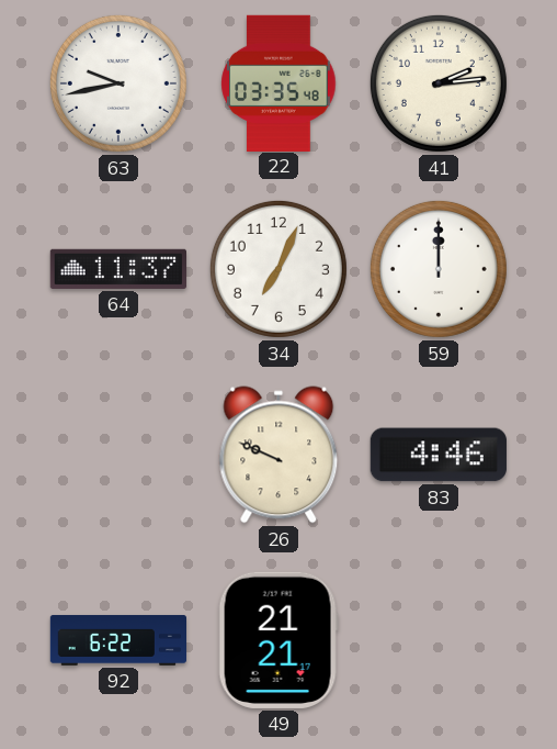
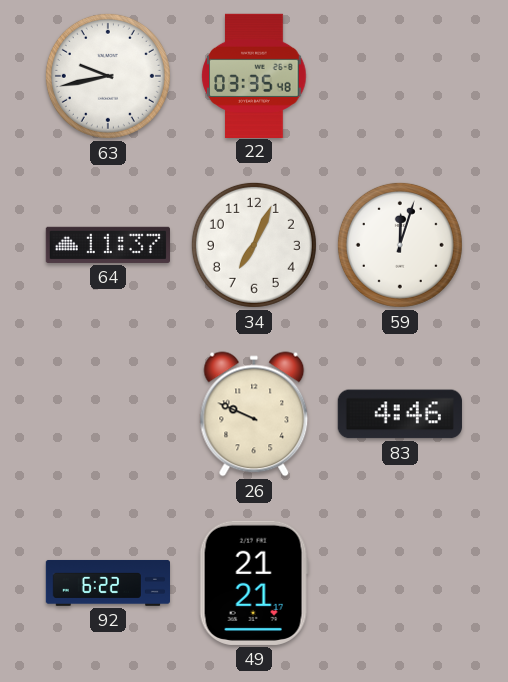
41: 2:14 -> none (439, 83)
59: 12:00 -> 12:03 (400, 245)
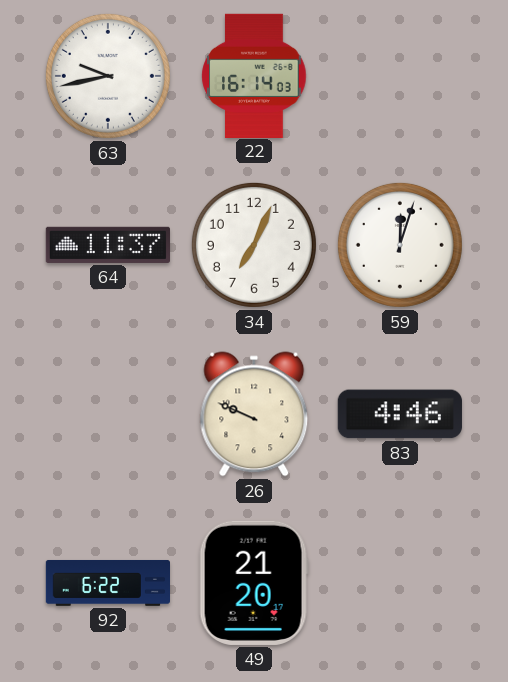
22: 03:35 -> 16:14 (254, 75)
49: 21:21 -> 21:20 (254, 583)
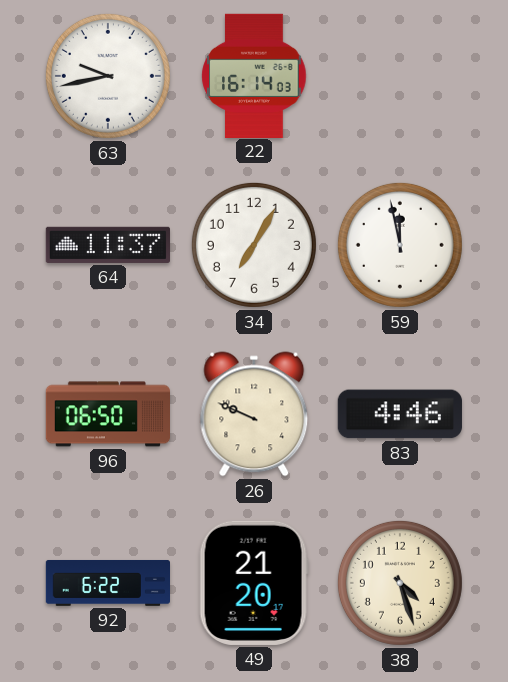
34: 7:04 -> 7:05 (254, 245)
59: 12:03 -> 11:58 (400, 245)
96: none -> 06:50 (107, 414)
38: none -> 4:27 (400, 583)
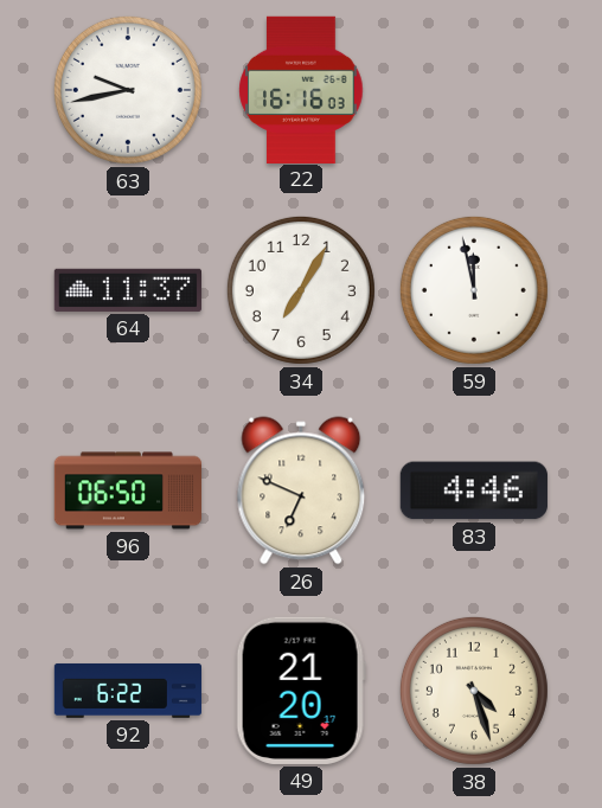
22: 16:14 -> 16:16 (301, 89)
26: 9:49 -> 6:49 (301, 490)
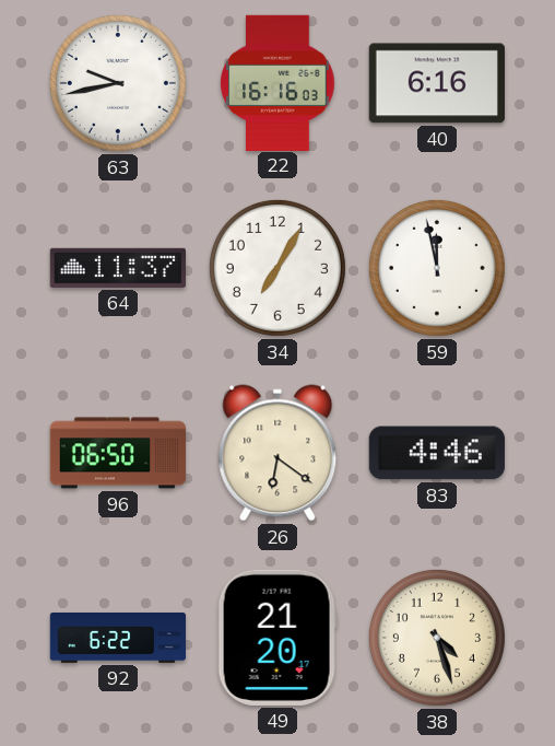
40: none -> 6:16 (437, 83)
26: 6:49 -> 6:21 (277, 453)
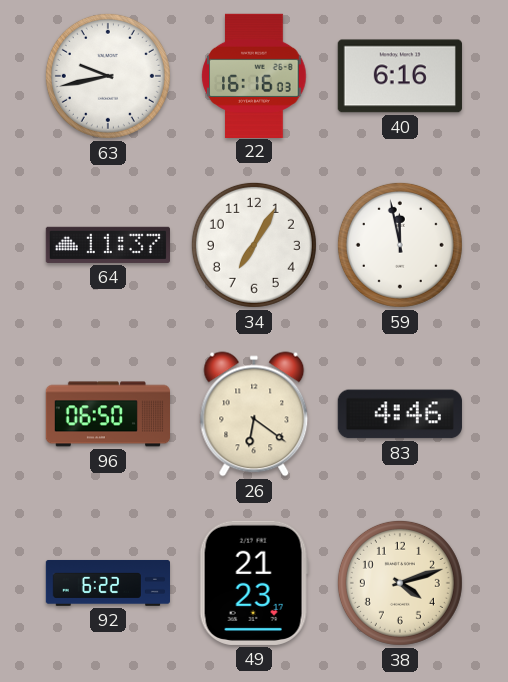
49: 21:20 -> 21:23 (254, 583)
38: 4:27 -> 4:12 (400, 583)
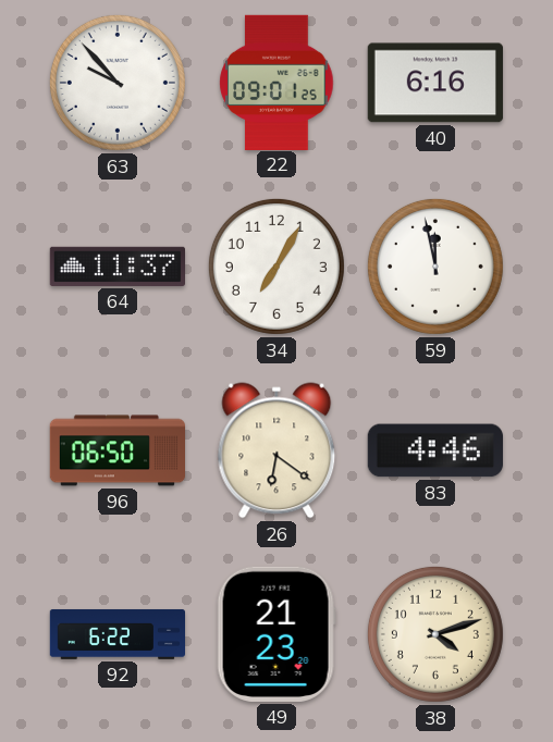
63: 9:43 -> 9:53 (118, 83)
22: 16:16 -> 09:01 (276, 82)
49: 21:23:17 -> 21:23:20 (276, 634)
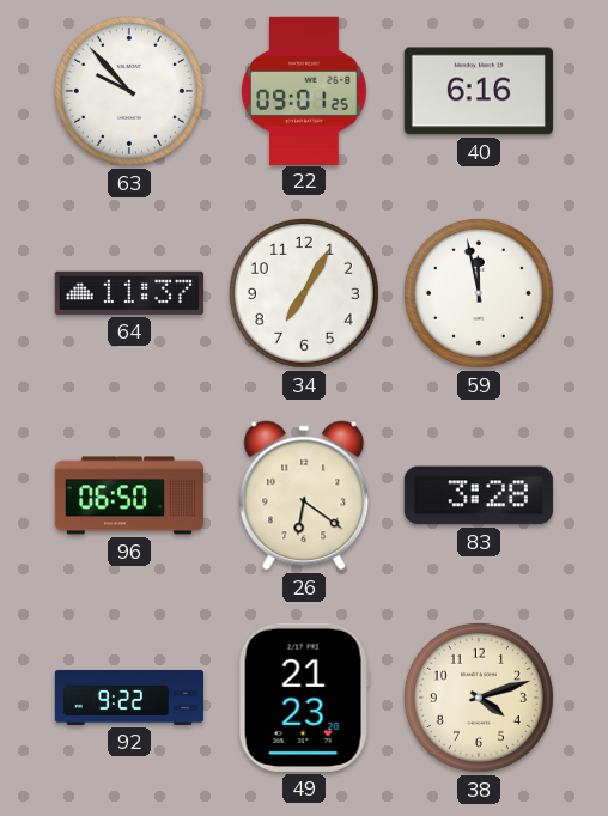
83: 4:46 -> 3:28 (479, 495)
92: 6:22 -> 9:22 (129, 698)
